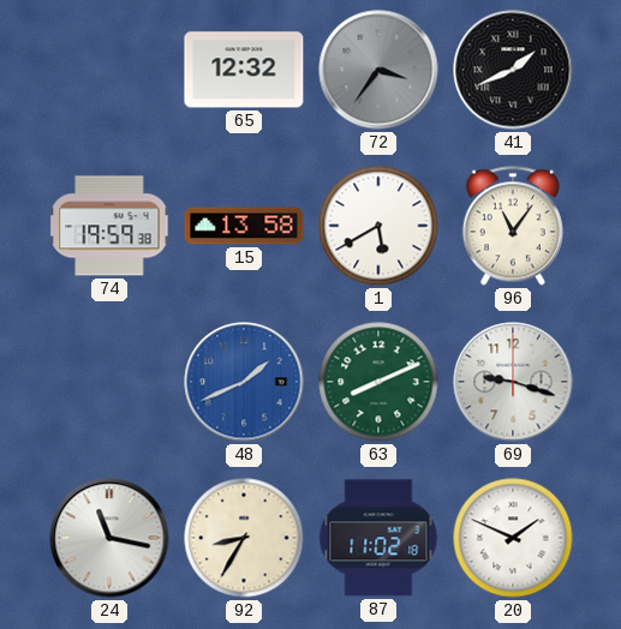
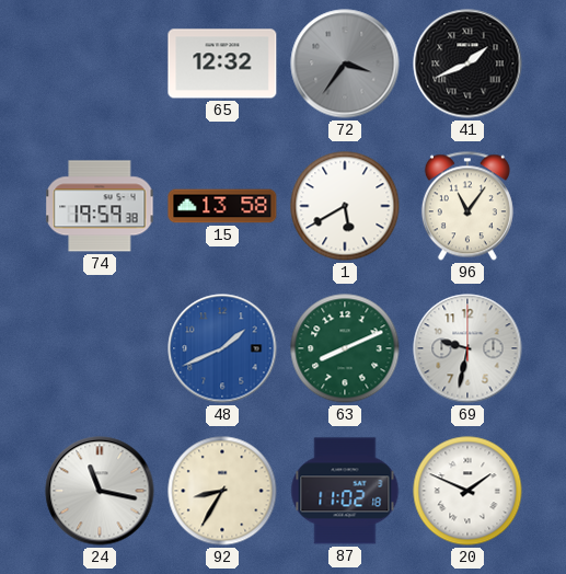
69: 9:18 -> 9:32 (467, 348)
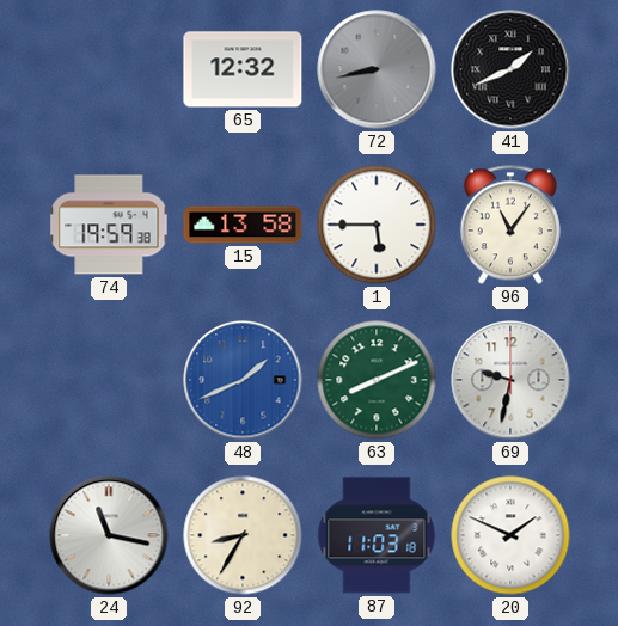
72: 3:36 -> 8:43 (377, 69)
1: 5:40 -> 5:45 (377, 225)
87: 11:02 -> 11:03 (377, 535)
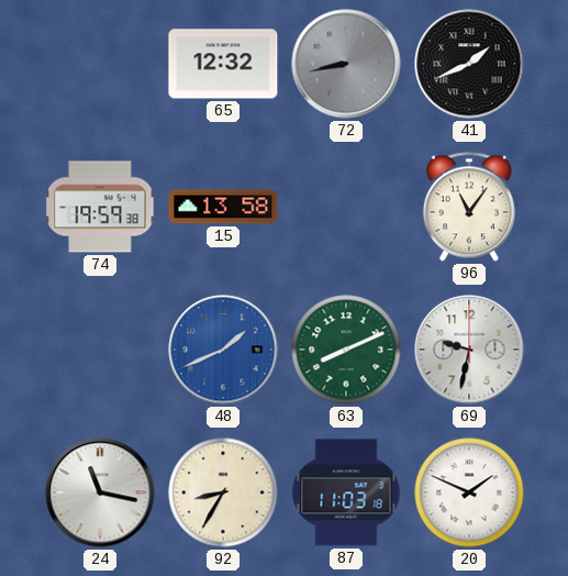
1: 5:45 -> none (377, 225)
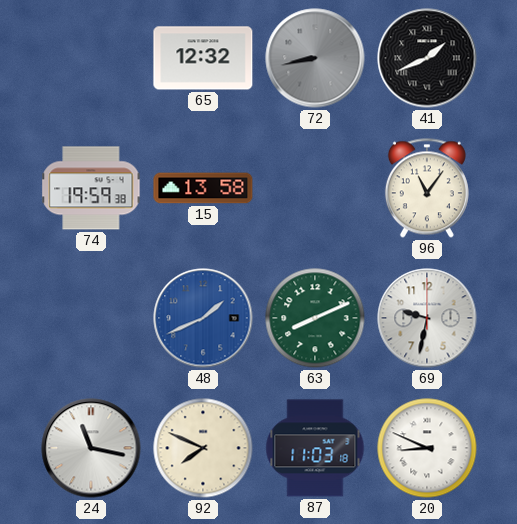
92: 8:35 -> 7:49 (203, 448)
20: 1:49 -> 8:49 (427, 448)
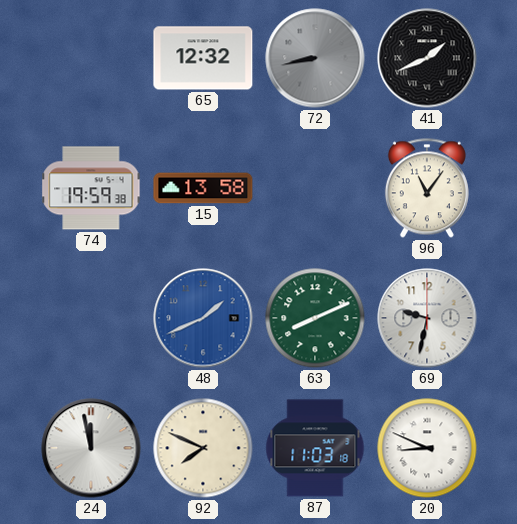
24: 11:17 -> 11:58 (91, 448)
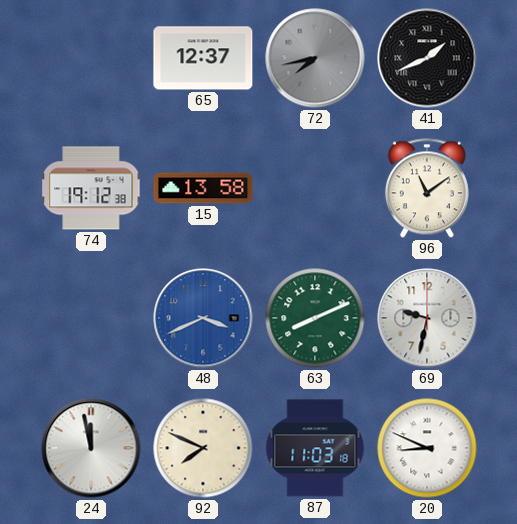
65: 12:32 -> 12:37 (203, 58)
72: 8:43 -> 7:43 (315, 58)
74: 19:59 -> 19:12 (91, 188)
96: 11:06 -> 11:09 (427, 188)
48: 1:41 -> 3:41 (203, 318)
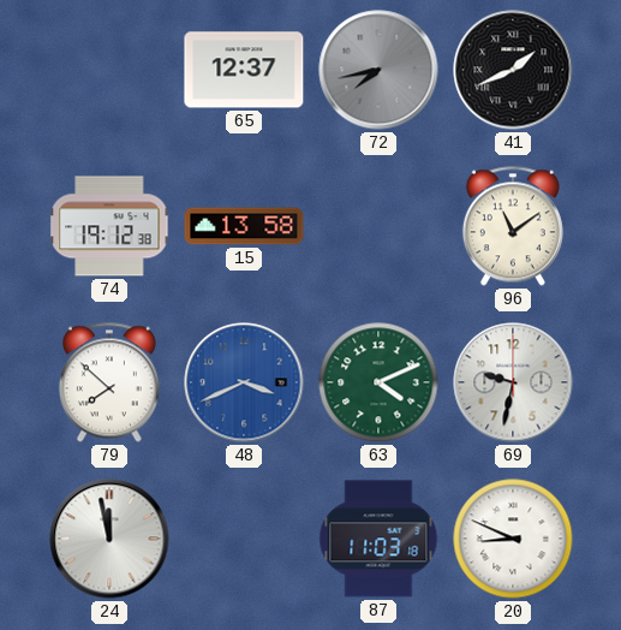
79: none -> 7:52 (109, 382)
63: 8:11 -> 4:11 (378, 382)
92: 7:49 -> none (203, 448)
